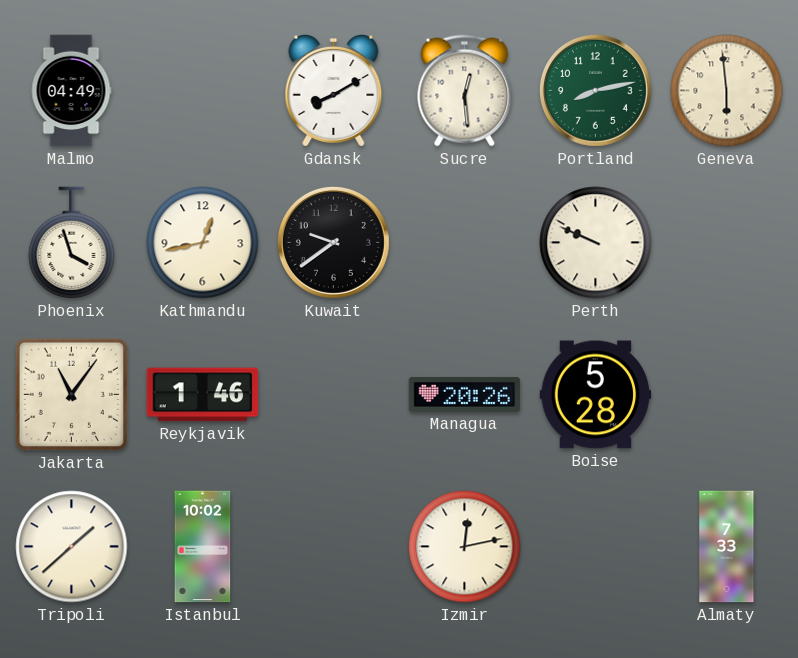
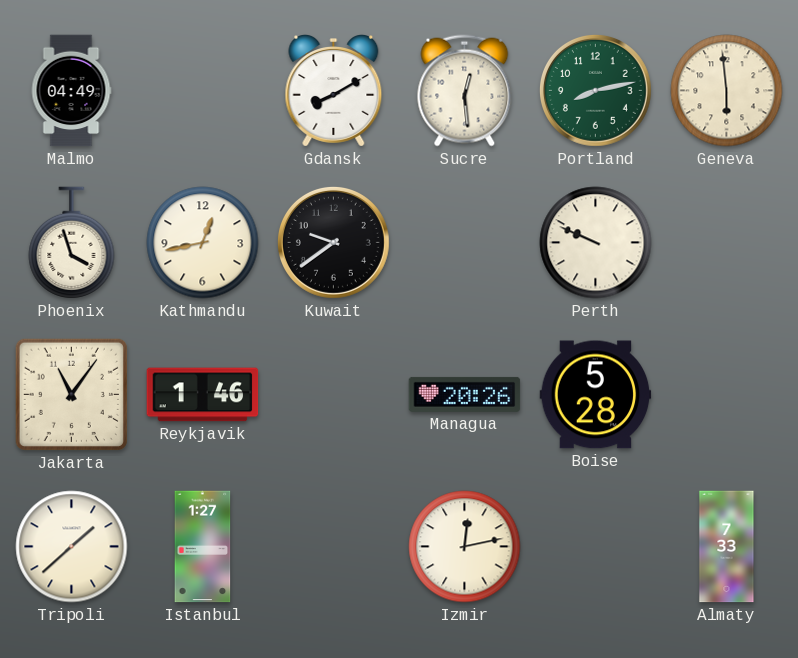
Istanbul: 10:02 -> 1:27 (203, 547)
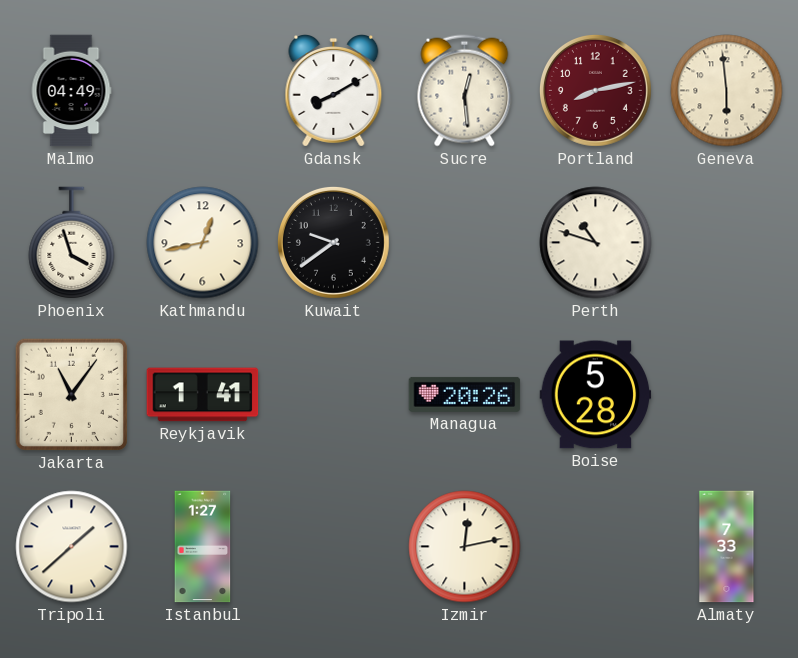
Portland dial: green -> burgundy (595, 90)
Perth: 9:49 -> 10:48 (596, 243)
Reykjavik: 1:46 -> 1:41 (203, 395)
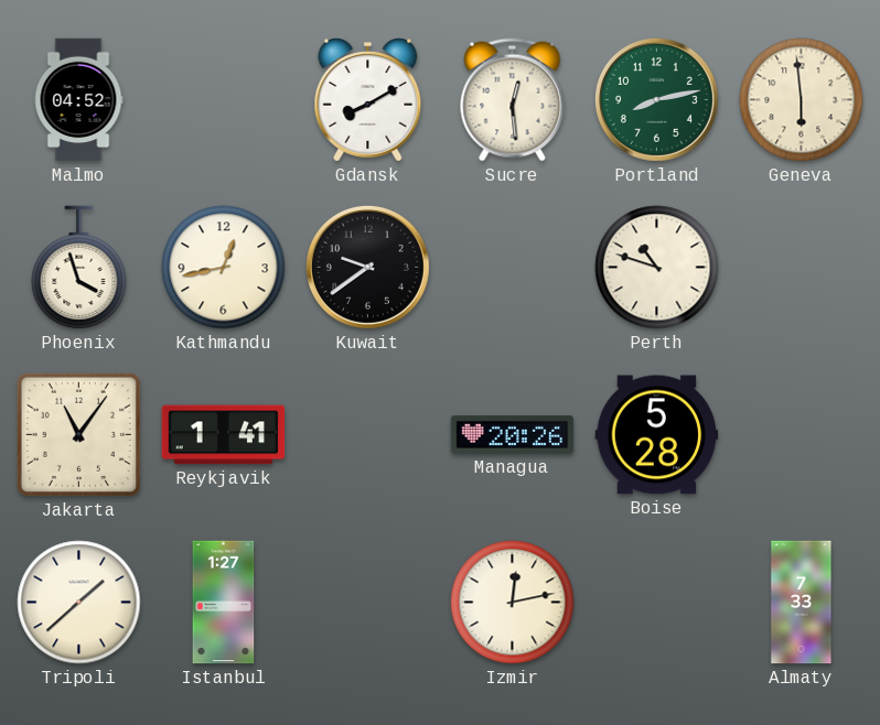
Malmo: 04:49 -> 04:52 (78, 100)
Portland dial: burgundy -> green (656, 99)
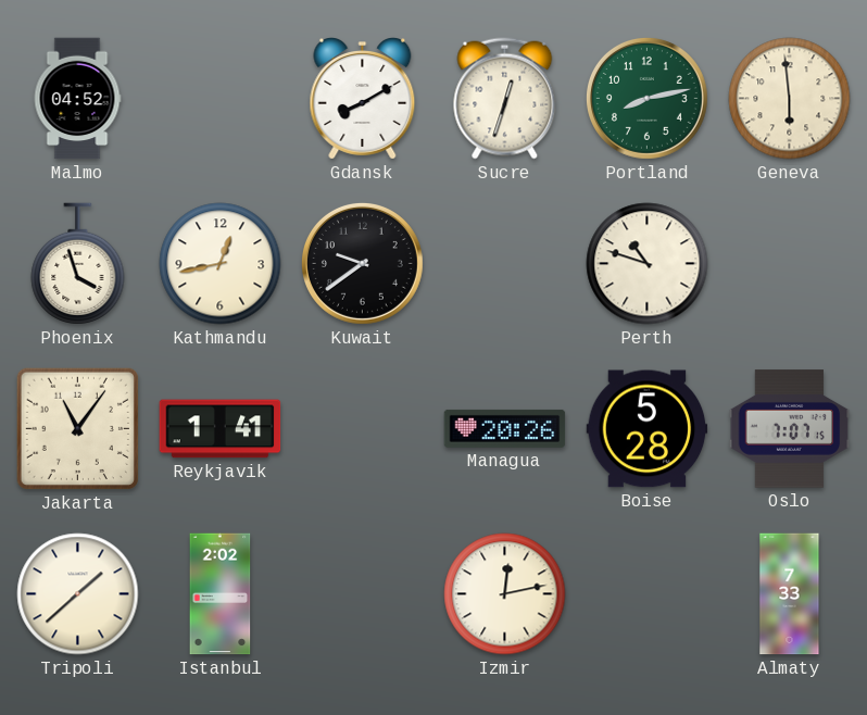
Sucre: 12:29 -> 12:33 (505, 99)
Oslo: none -> 7:07 (790, 429)
Istanbul: 1:27 -> 2:02 (221, 594)
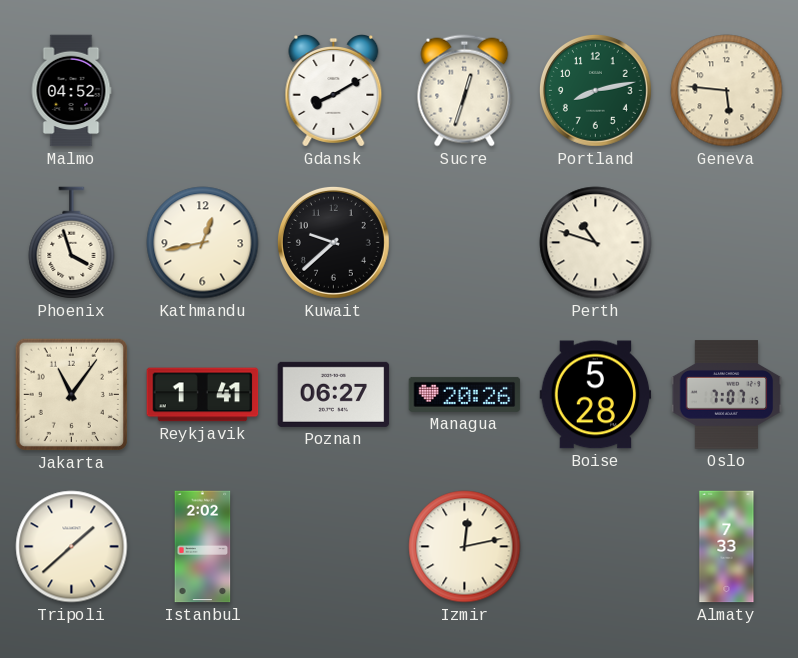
Geneva: 5:59 -> 5:46 (727, 91)
Kuwait: 9:39 -> 9:38 (333, 242)
Poznan: none -> 06:27 (334, 394)
